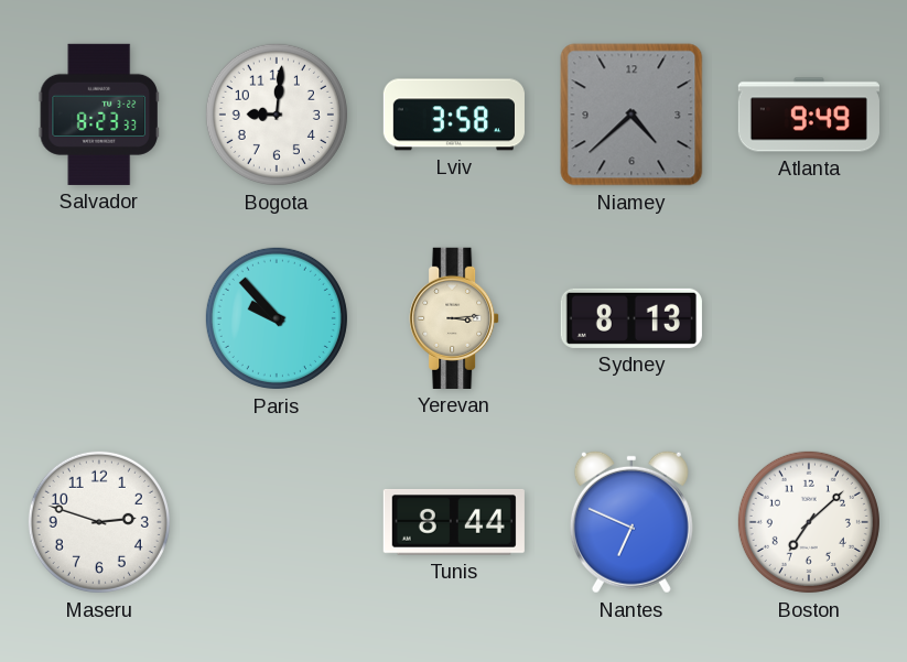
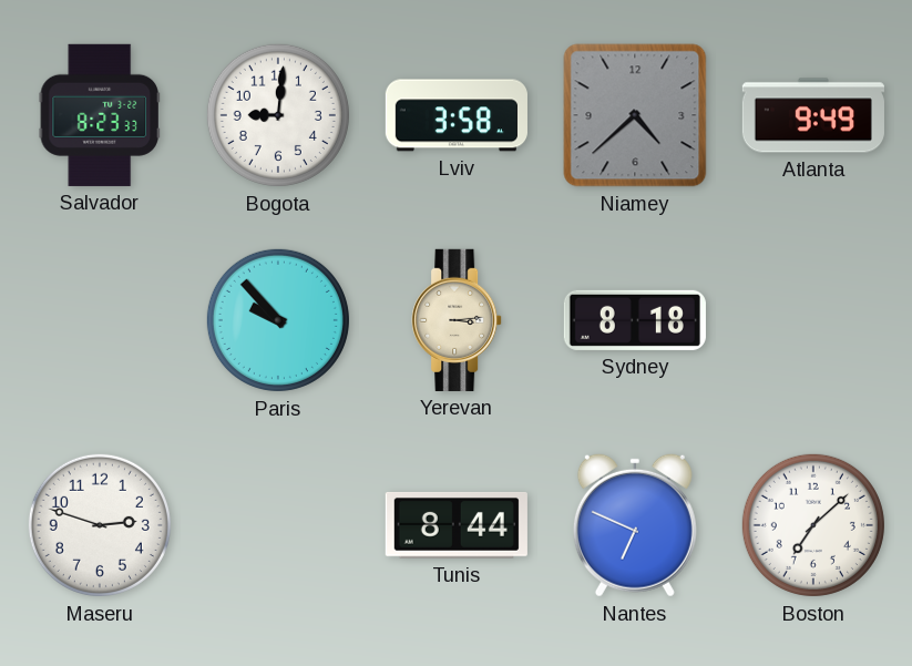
Sydney: 8:13 -> 8:18 (635, 320)
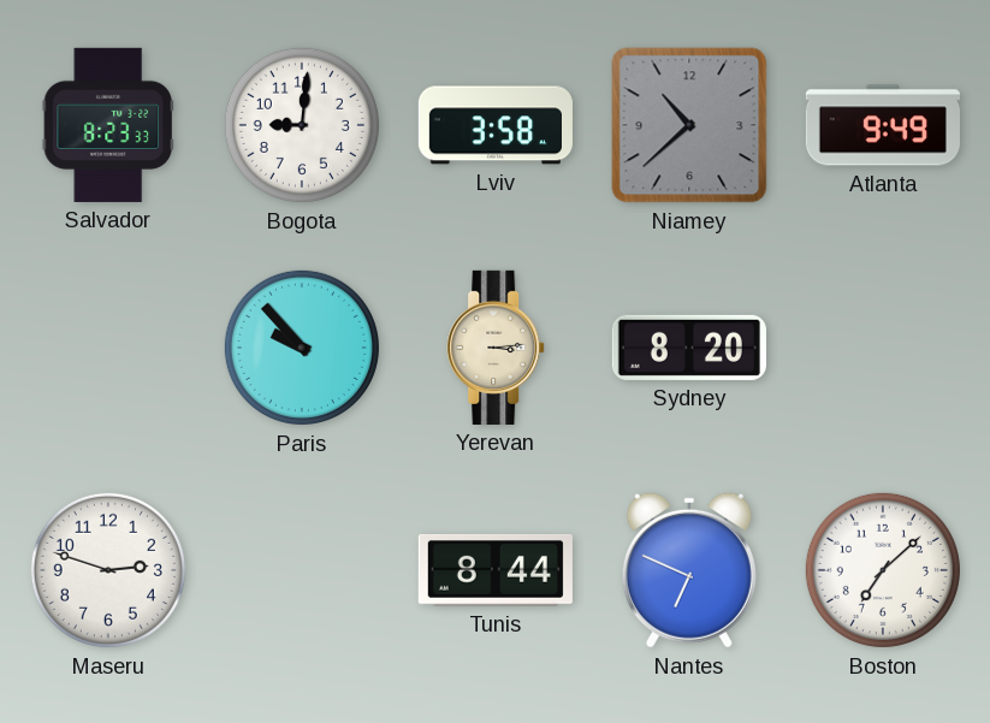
Niamey: 4:38 -> 10:38 (689, 125)
Sydney: 8:18 -> 8:20 (689, 348)
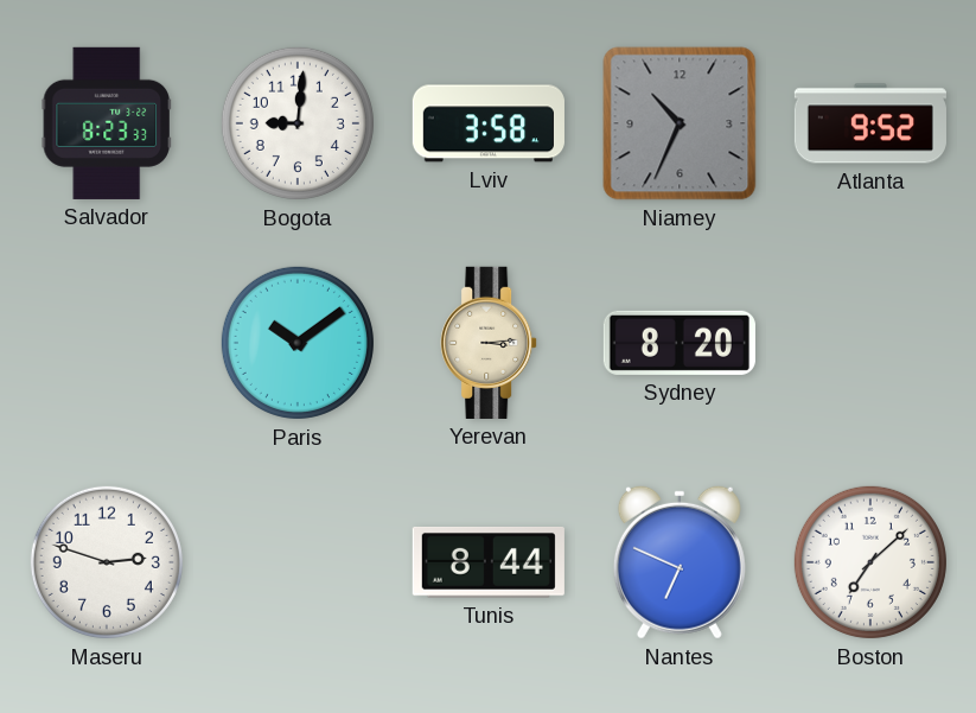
Niamey: 10:38 -> 10:34 (680, 123)
Atlanta: 9:49 -> 9:52 (870, 123)
Paris: 9:53 -> 10:09 (298, 343)
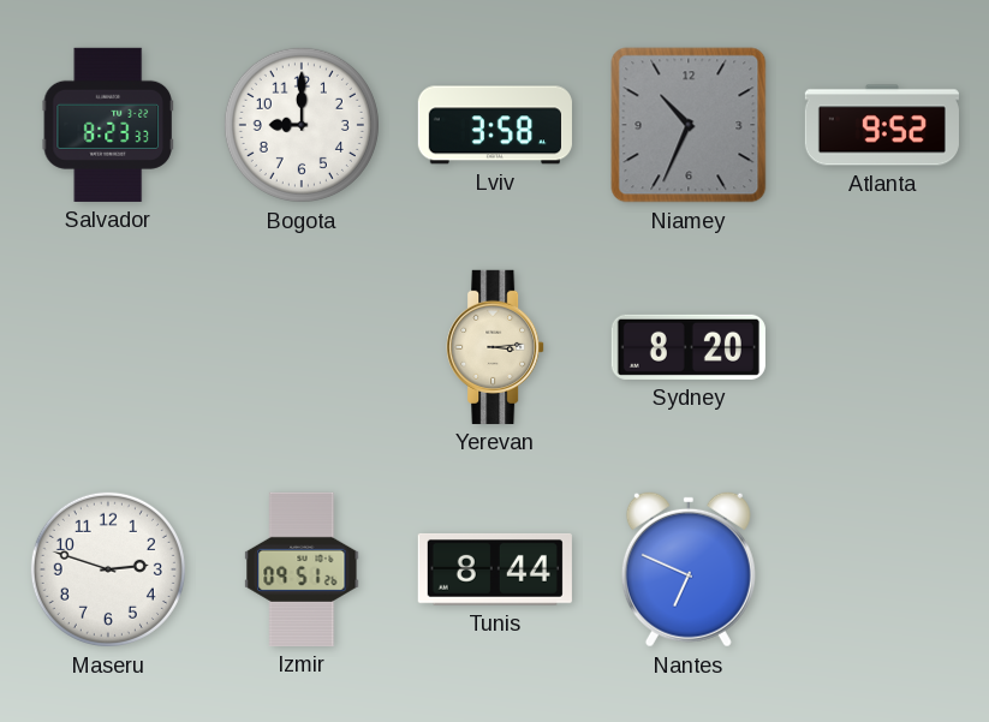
Bogota: 9:01 -> 9:00 (302, 125)
Paris: 10:09 -> none (298, 343)
Izmir: none -> 09:51 (302, 569)
Boston: 7:08 -> none (870, 562)
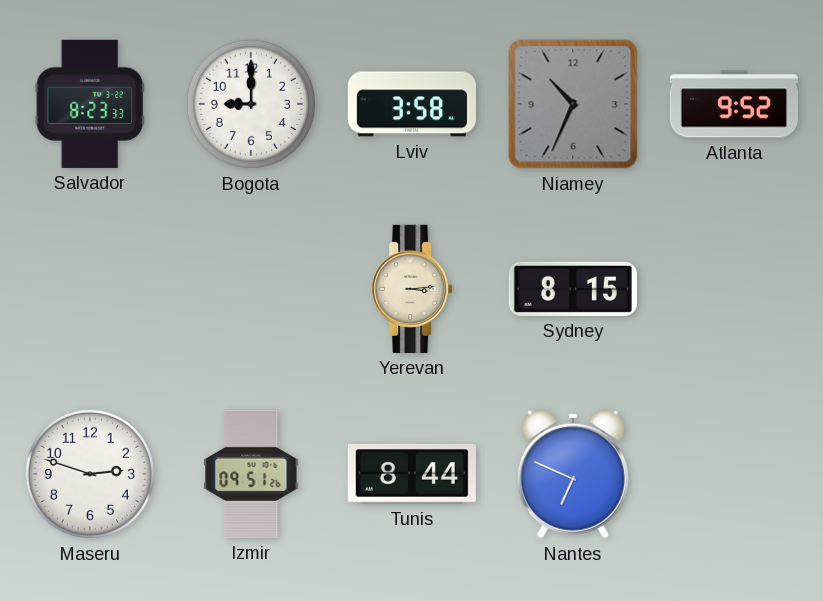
Sydney: 8:20 -> 8:15 (573, 289)
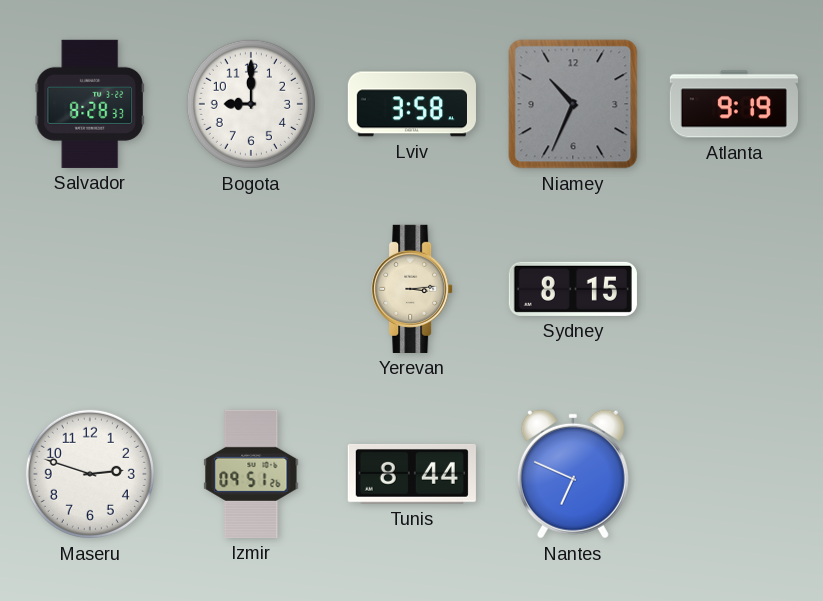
Salvador: 8:23 -> 8:28 (90, 104)
Atlanta: 9:52 -> 9:19 (734, 104)
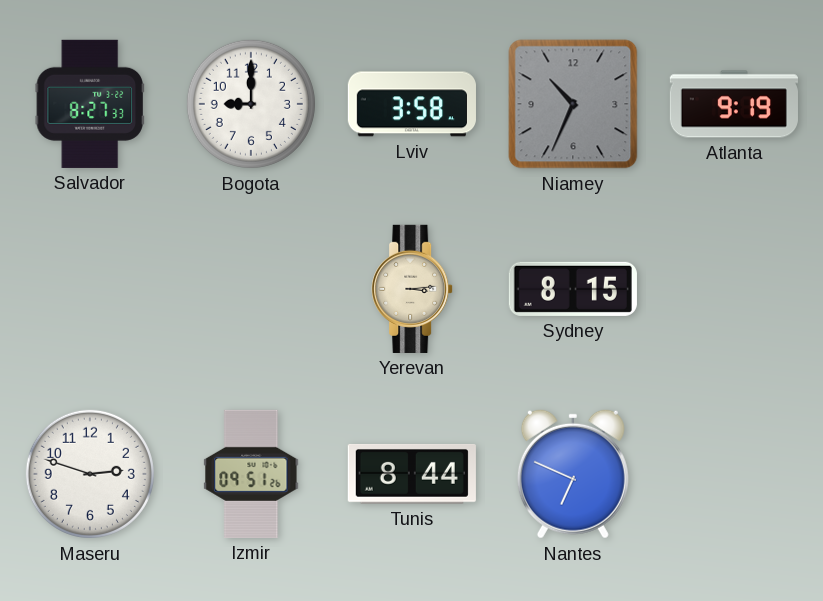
Salvador: 8:28 -> 8:27 (90, 104)
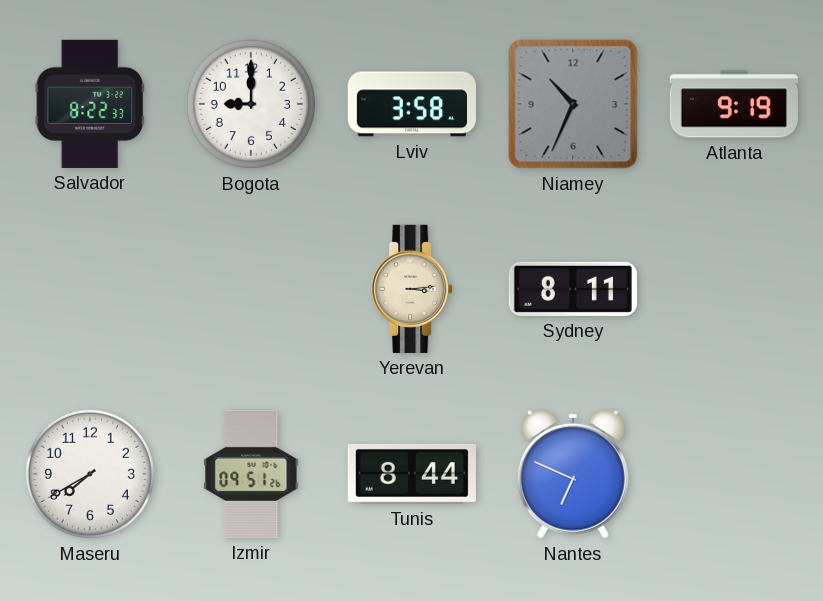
Salvador: 8:27 -> 8:22 (90, 104)
Sydney: 8:15 -> 8:11 (573, 289)
Maseru: 2:48 -> 7:40 (90, 474)
